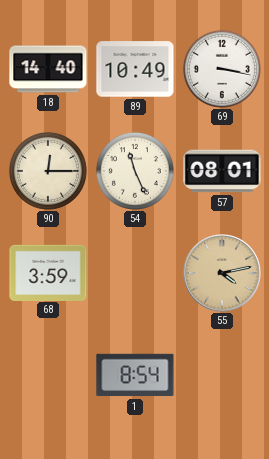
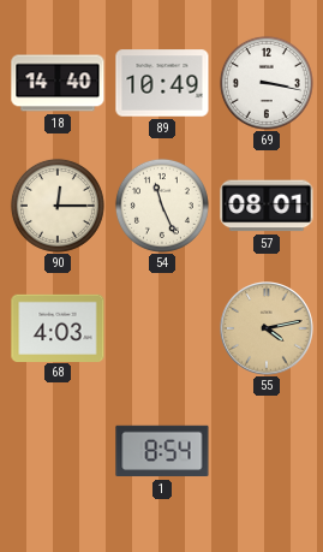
68: 3:59 -> 4:03 (58, 327)
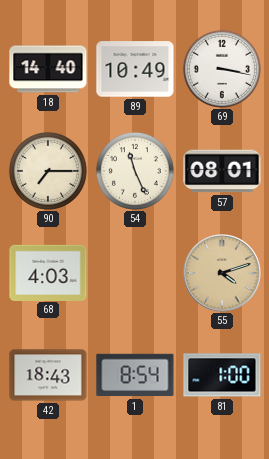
90: 12:15 -> 7:15 (48, 171)
55: 4:13 -> 4:12 (222, 273)
42: none -> 18:43 (48, 375)
81: none -> 1:00 (222, 375)
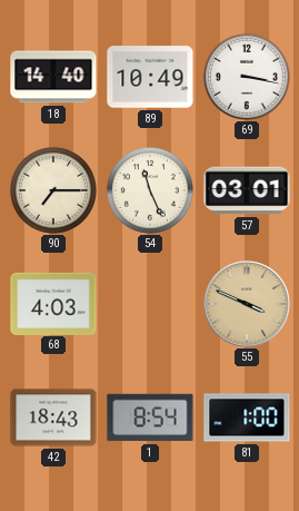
57: 08:01 -> 03:01 (247, 190)
55: 4:12 -> 3:49 (247, 304)
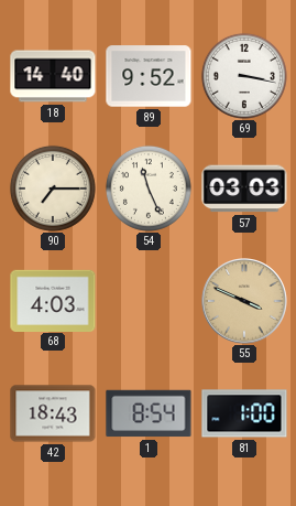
89: 10:49 -> 9:52 (149, 76)
57: 03:01 -> 03:03 (244, 189)
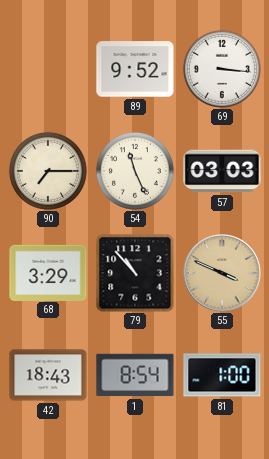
18: 14:40 -> none (53, 76)
69: 3:17 -> 3:16 (222, 69)
68: 4:03 -> 3:29 (48, 272)
79: none -> 10:53 (135, 273)
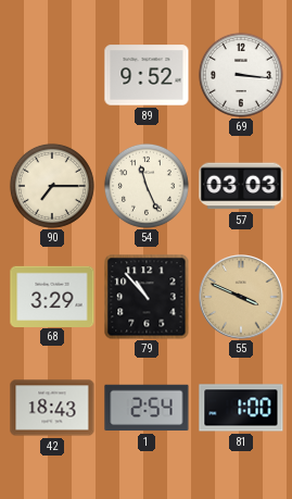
1: 8:54 -> 2:54 (147, 408)
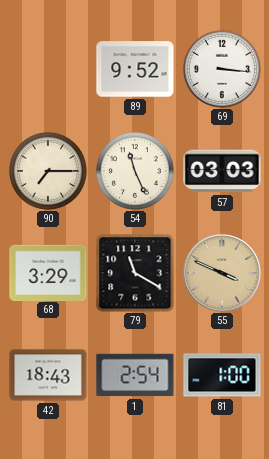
79: 10:53 -> 11:20 (135, 273)
